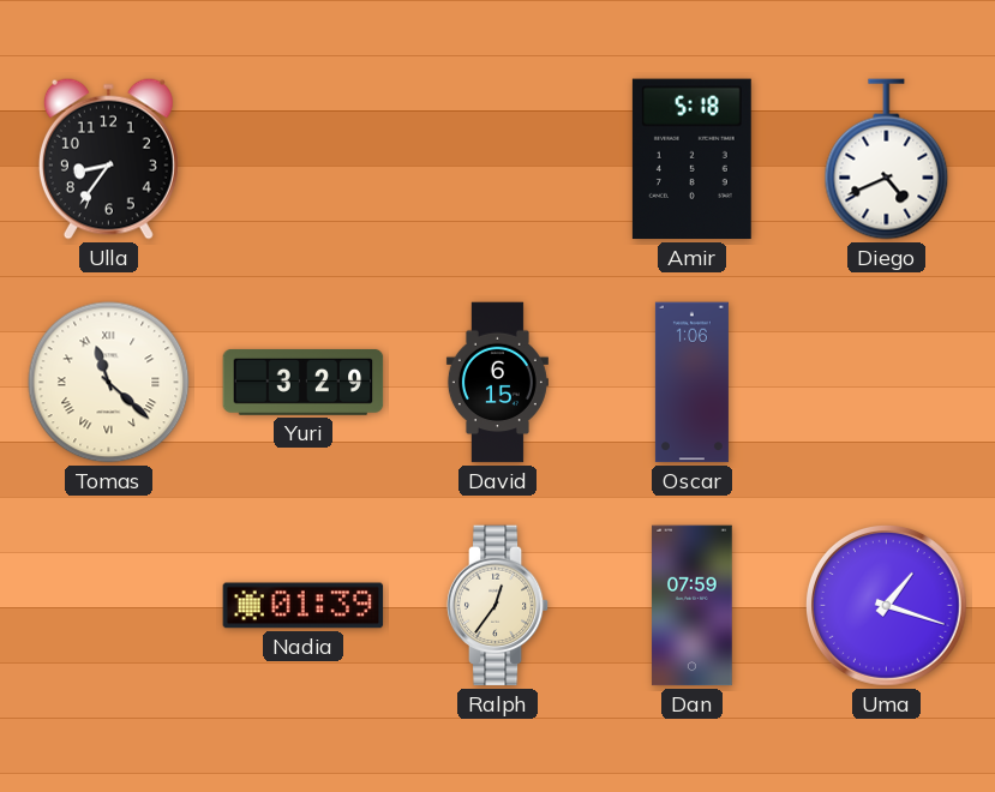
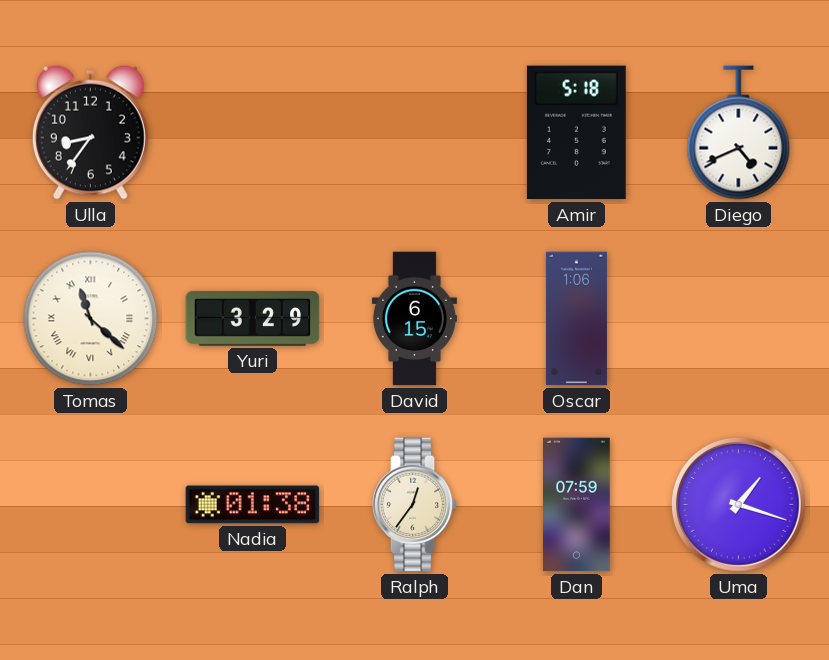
Nadia: 01:39 -> 01:38 (253, 505)
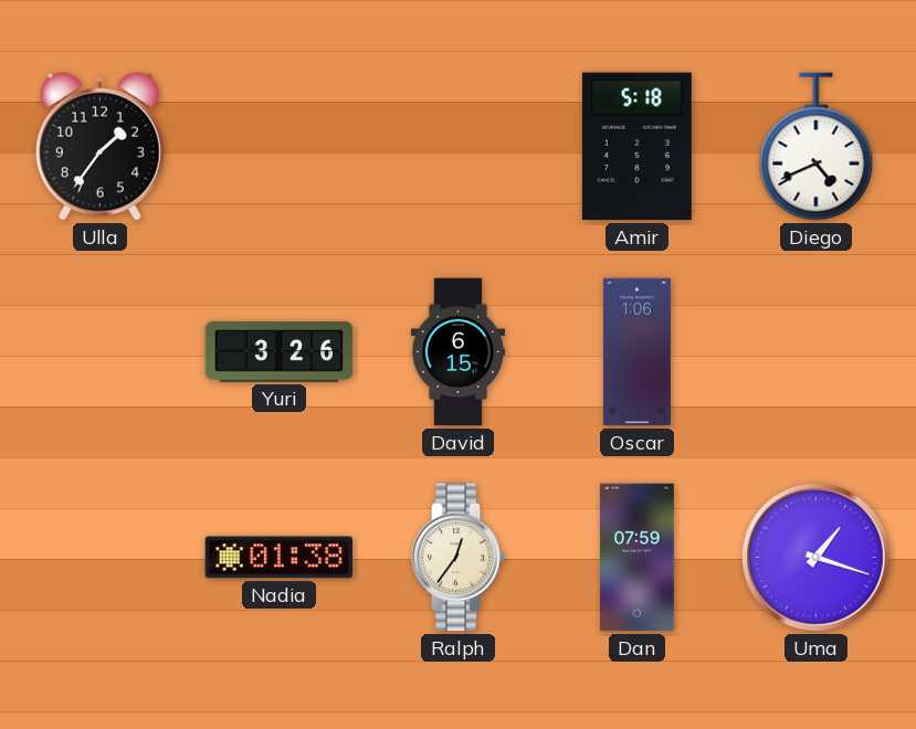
Ulla: 8:36 -> 1:36 (99, 146)
Tomas: 11:22 -> none (91, 319)
Yuri: 3:29 -> 3:26 (280, 351)
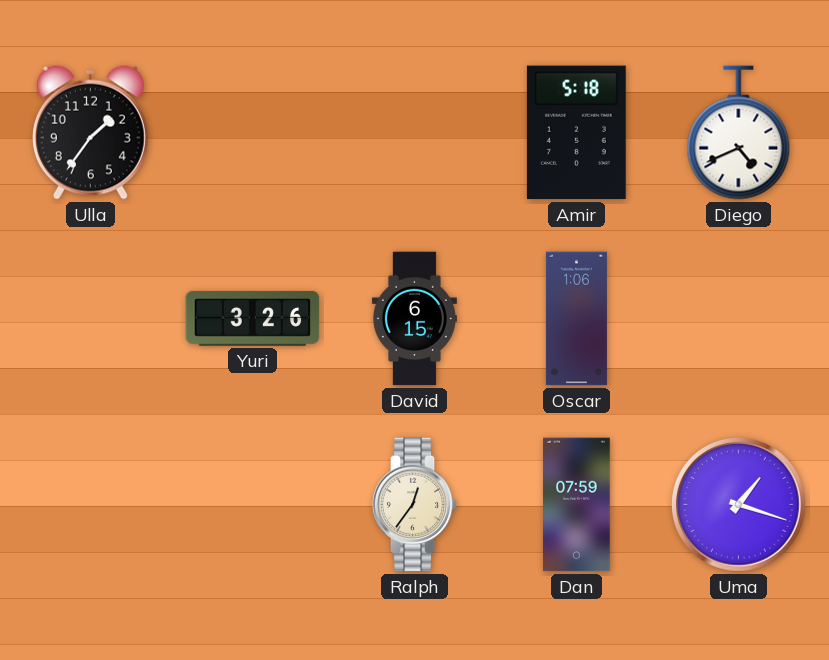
Nadia: 01:38 -> none (280, 558)
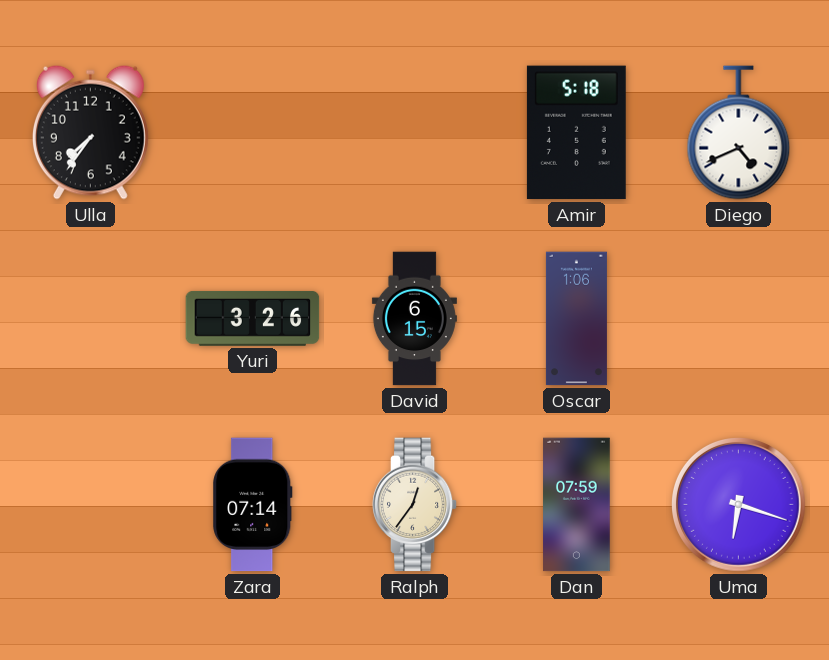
Ulla: 1:36 -> 7:36 (90, 132)
Zara: none -> 07:14 (253, 505)
Uma: 1:18 -> 6:18 (739, 505)
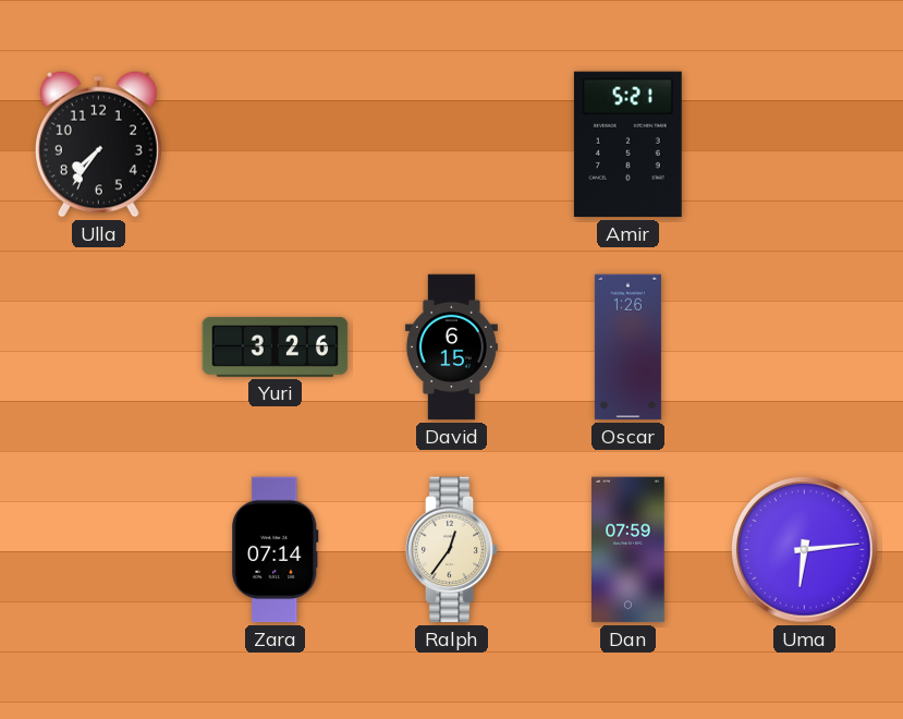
Amir: 5:18 -> 5:21 (627, 145)
Diego: 4:41 -> none (739, 133)
Oscar: 1:06 -> 1:26 (627, 348)
Uma: 6:18 -> 6:14 (805, 550)
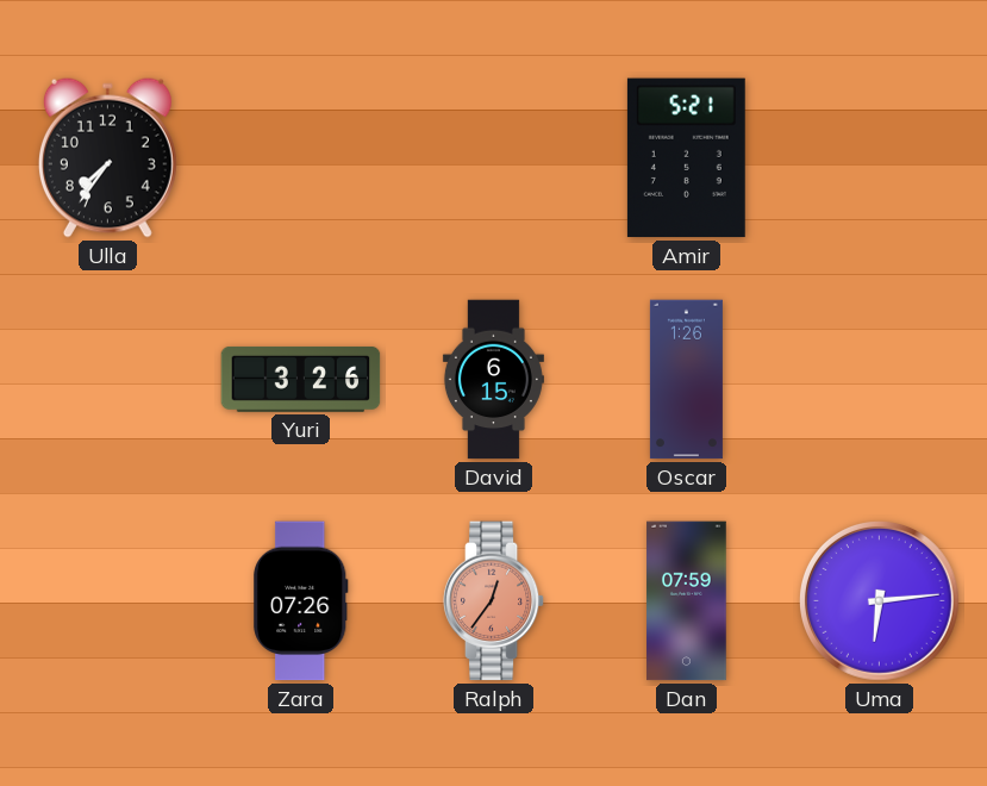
Zara: 07:14 -> 07:26 (301, 601)
Ralph dial: cream -> salmon (494, 601)
